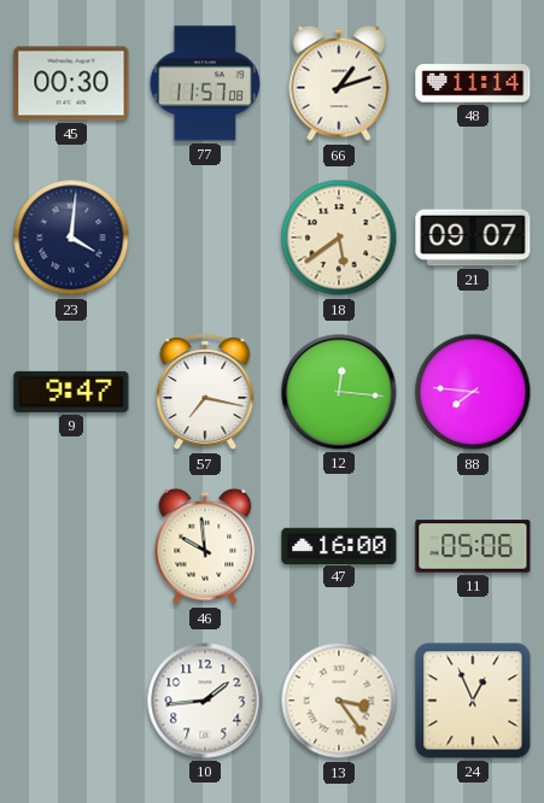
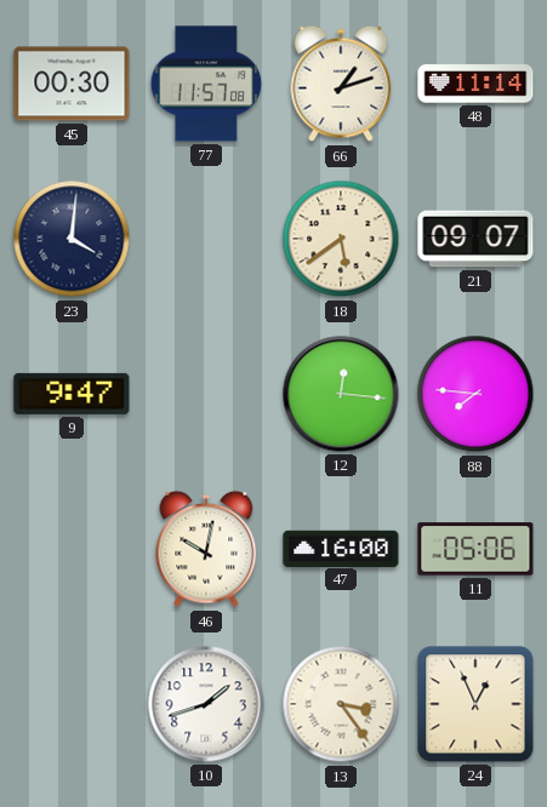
57: 7:17 -> none (205, 392)
46: 9:59 -> 10:02 (206, 549)
10: 1:44 -> 1:42 (206, 704)
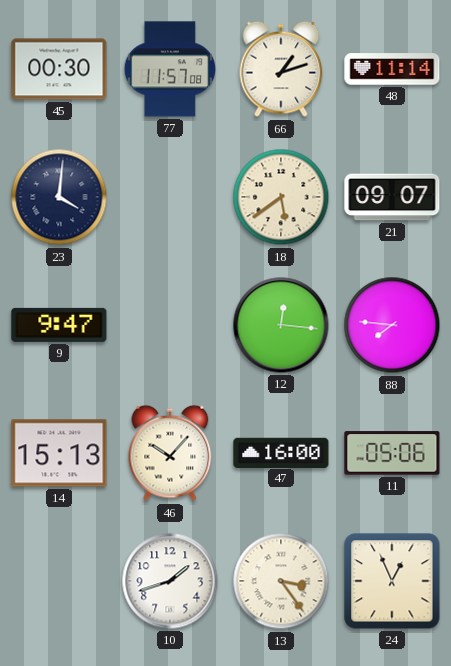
14: none -> 15:13 (59, 453)
46: 10:02 -> 10:07 (170, 453)
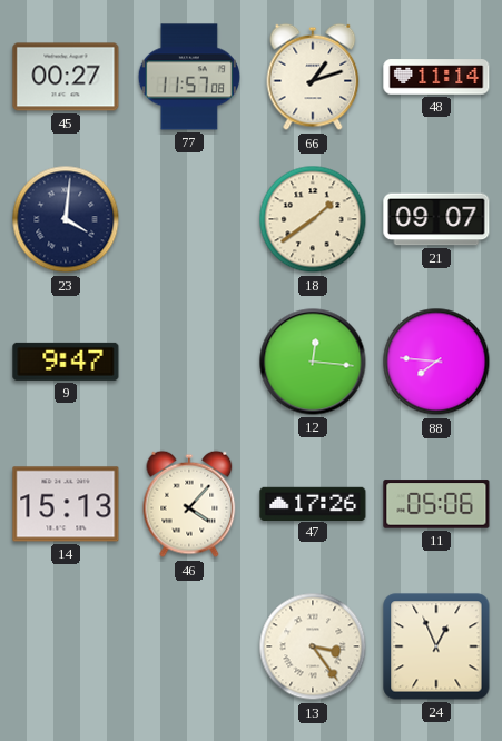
45: 00:30 -> 00:27 (66, 77)
18: 5:39 -> 1:39 (313, 219)
46: 10:07 -> 4:07 (189, 504)
47: 16:00 -> 17:26 (313, 503)
10: 1:42 -> none (170, 581)
